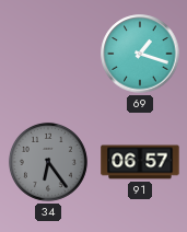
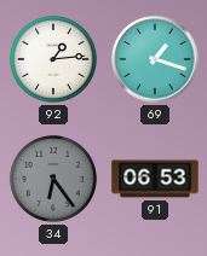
92: none -> 1:14 (53, 59)
91: 06:57 -> 06:53 (155, 179)
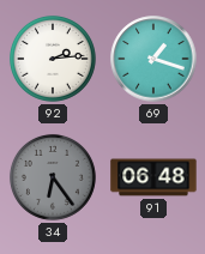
92: 1:14 -> 2:14 (53, 59)
91: 06:53 -> 06:48 (153, 177)
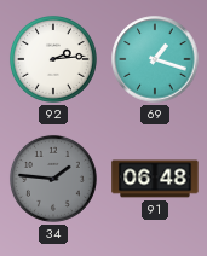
34: 6:24 -> 1:46 (53, 179)
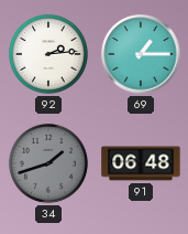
69: 1:18 -> 1:15 (141, 54)
34: 1:46 -> 1:42 (48, 163)
